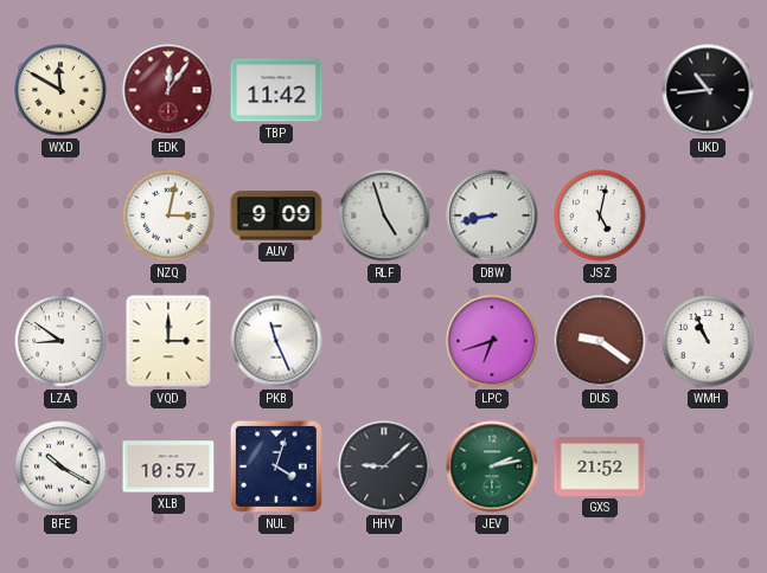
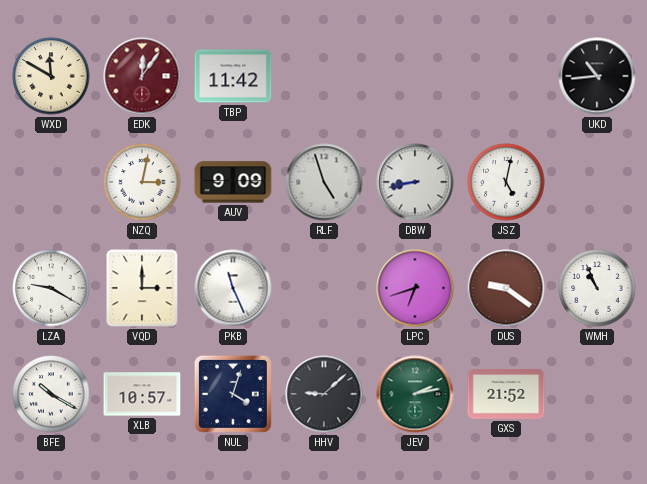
LZA: 8:51 -> 9:20 (51, 288)
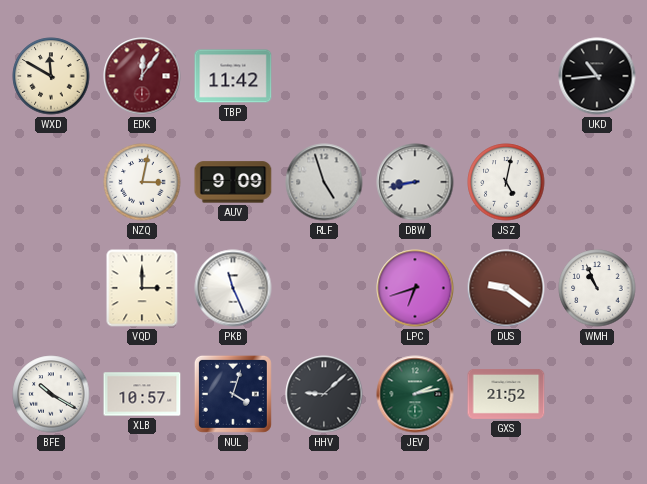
LZA: 9:20 -> none (51, 288)
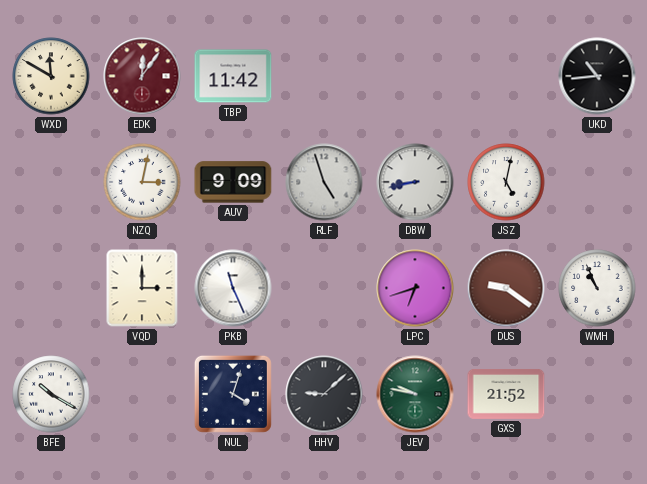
XLB: 10:57 -> none (142, 394)
JEV: 2:13 -> 9:47 (415, 394)
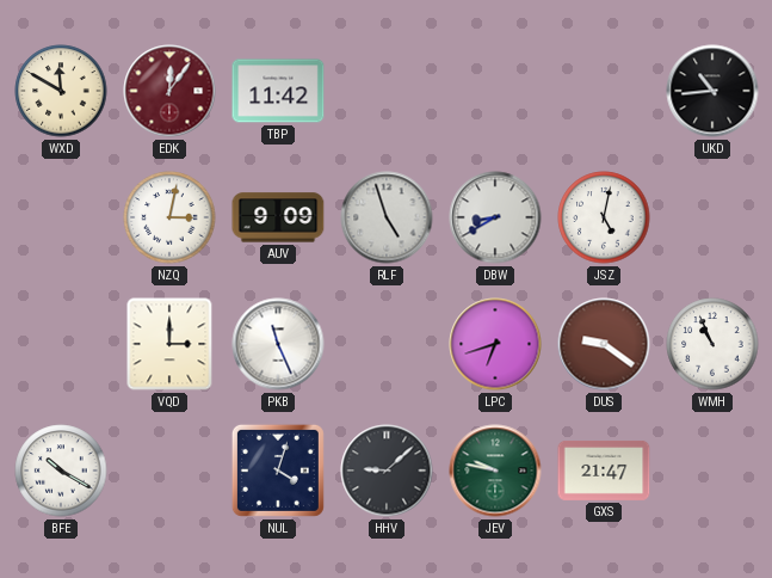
DBW: 8:43 -> 8:40 (495, 217)
GXS: 21:52 -> 21:47 (604, 471)
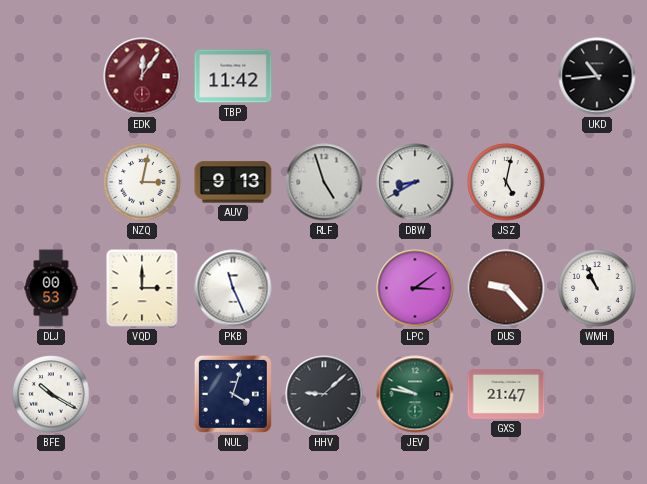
WXD: 11:50 -> none (61, 91)
AUV: 9:09 -> 9:13 (233, 182)
DLJ: none -> 00:53 (51, 288)
LPC: 6:42 -> 3:09 (415, 288)
DUS: 9:21 -> 9:23 (506, 288)
